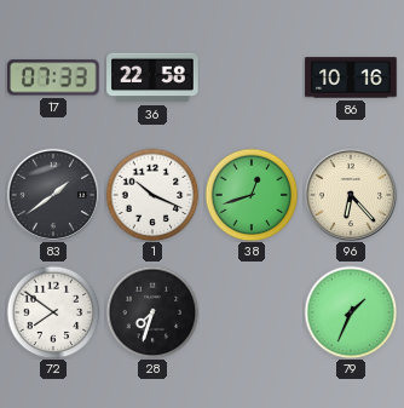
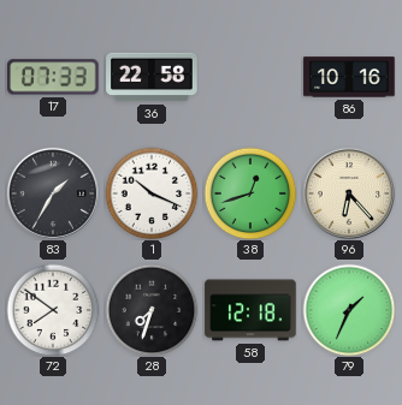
83: 1:39 -> 1:35 (53, 193)
58: none -> 12:18 (250, 310)
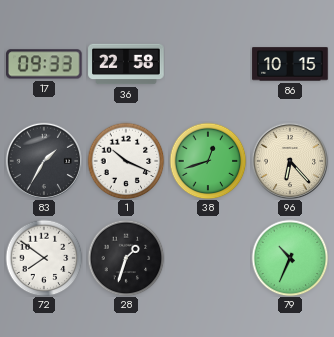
17: 07:33 -> 09:33 (45, 64)
86: 10:16 -> 10:15 (290, 64)
28: 7:33 -> 1:33 (126, 258)
58: 12:18 -> none (250, 310)
79: 1:34 -> 10:34 (290, 258)
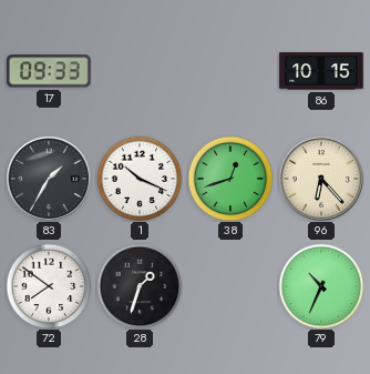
36: 22:58 -> none (126, 64)
